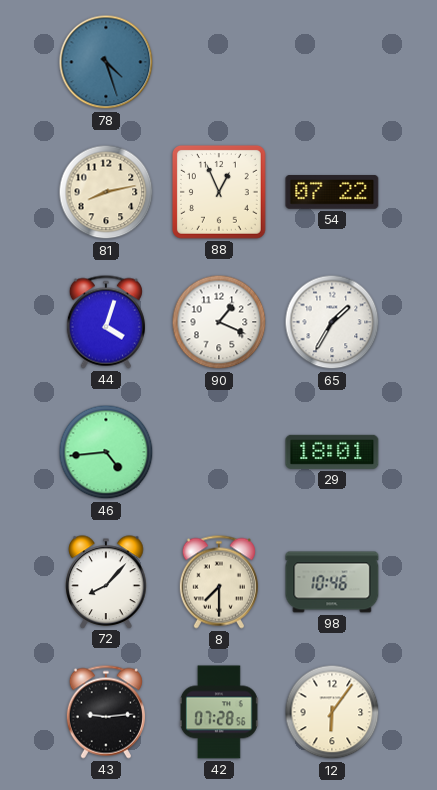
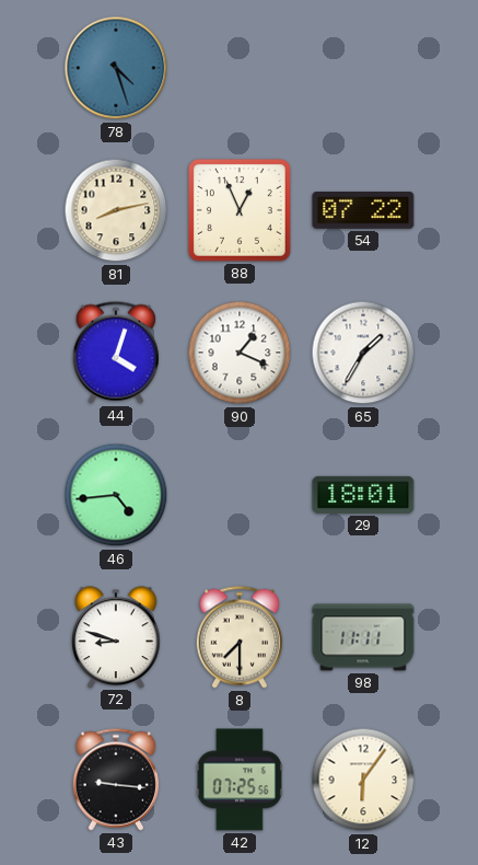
72: 8:07 -> 8:48 (116, 637)
98: 10:46 -> 11:11 (363, 637)
43: 9:14 -> 9:16 (116, 780)
42: 07:28 -> 07:25 (240, 780)
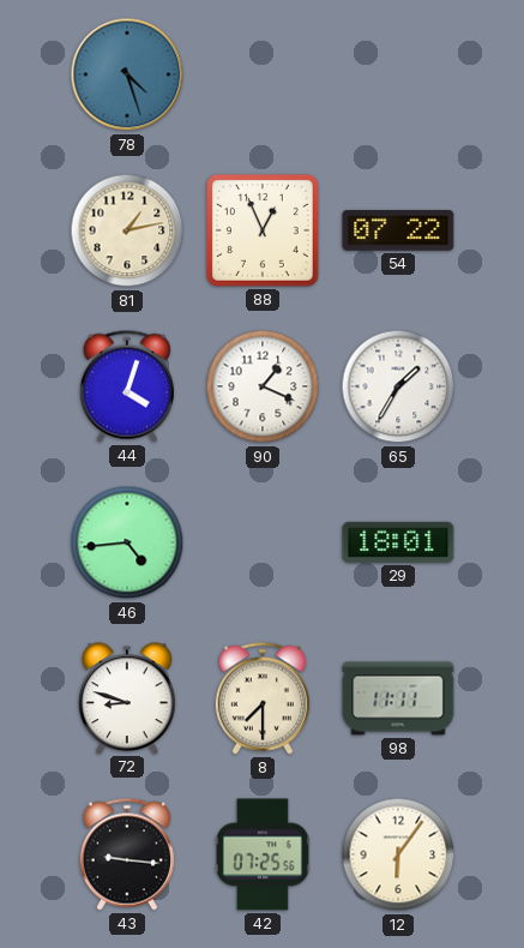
81: 8:13 -> 1:13 (127, 230)
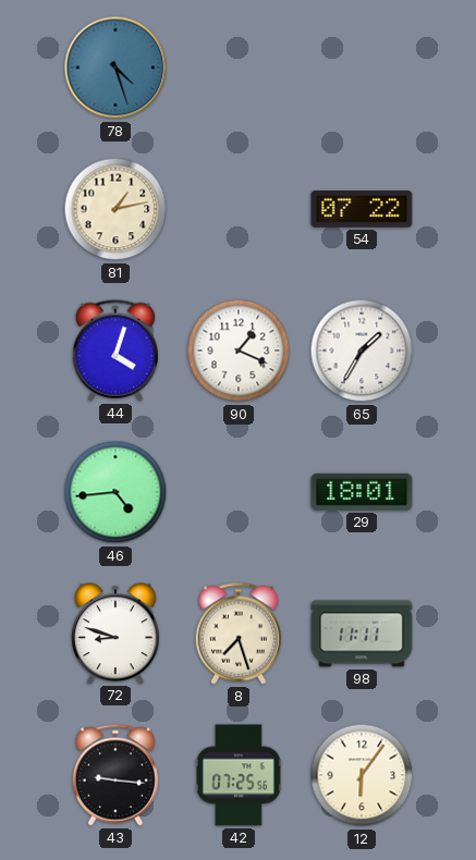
88: 12:56 -> none (263, 230)
8: 7:30 -> 7:27 (239, 634)
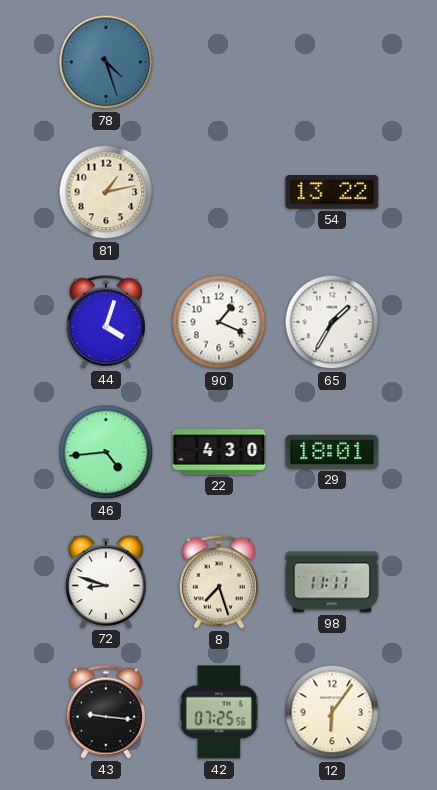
54: 07:22 -> 13:22 (332, 193)
22: none -> 4:30 (219, 452)
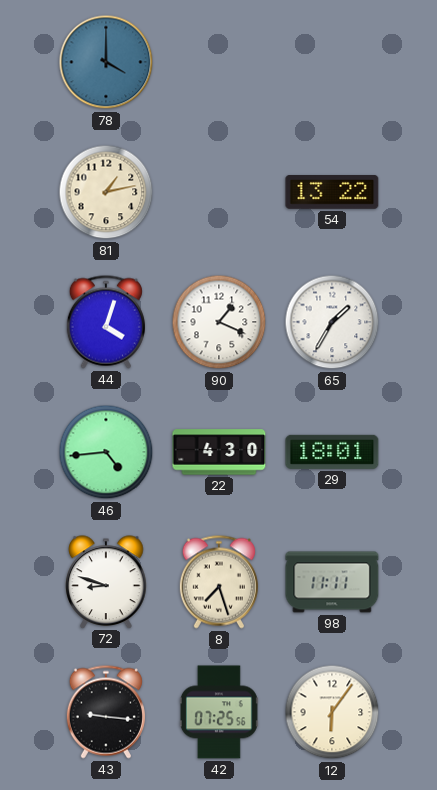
78: 4:27 -> 4:00 (106, 62)
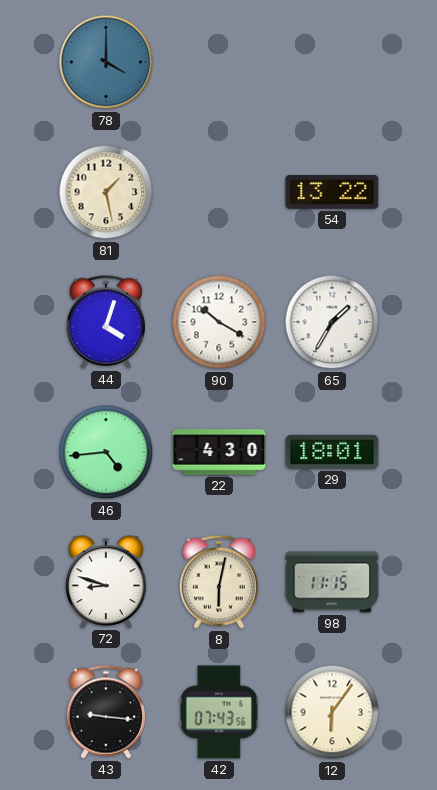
81: 1:13 -> 1:28 (106, 192)
90: 1:19 -> 10:20 (219, 322)
8: 7:27 -> 6:02 (219, 582)
98: 11:11 -> 11:15 (332, 582)
42: 07:25 -> 07:43 (219, 712)
